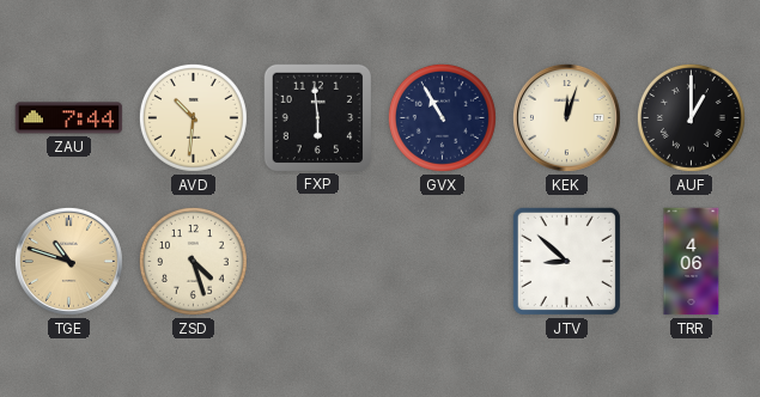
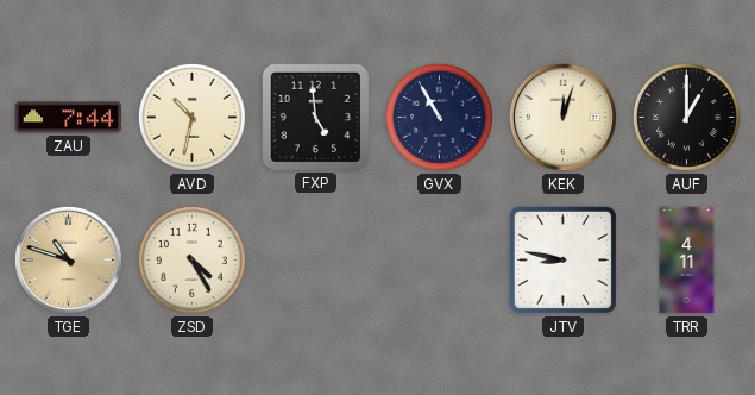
AVD: 10:31 -> 10:32 (191, 117)
FXP: 5:59 -> 4:59 (315, 117)
ZSD: 4:27 -> 4:25 (191, 259)
JTV: 8:52 -> 8:47 (562, 259)
TRR: 4:06 -> 4:11 (687, 261)
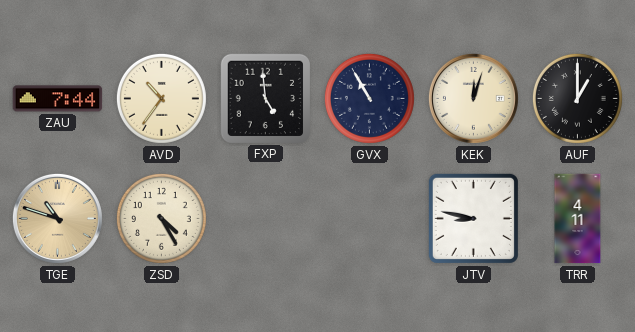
AVD: 10:32 -> 10:36 (161, 98)
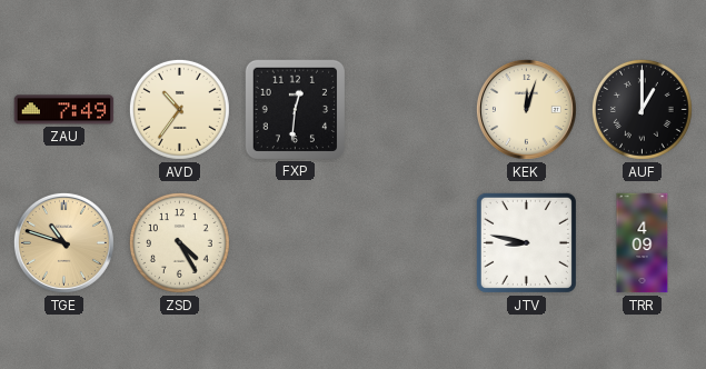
ZAU: 7:44 -> 7:49 (64, 110)
FXP: 4:59 -> 12:31 (295, 109)
GVX: 10:55 -> none (369, 98)
TRR: 4:11 -> 4:09 (643, 243)
